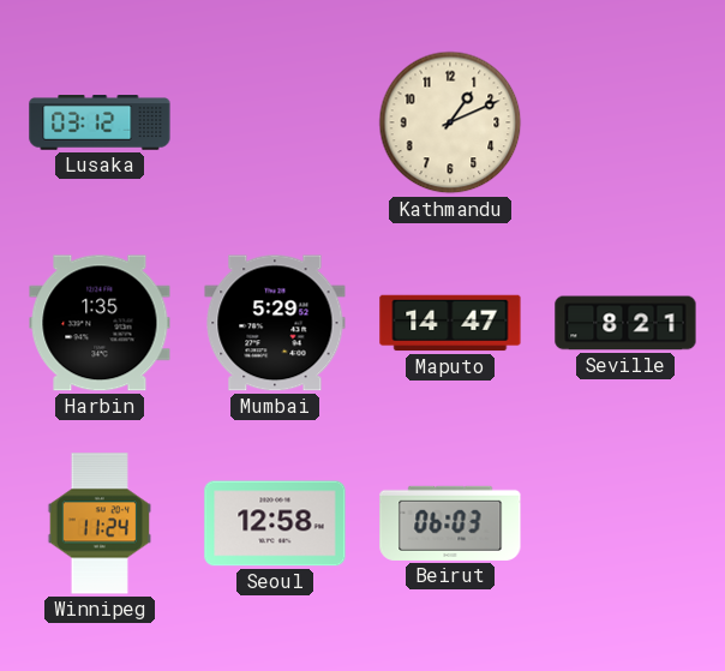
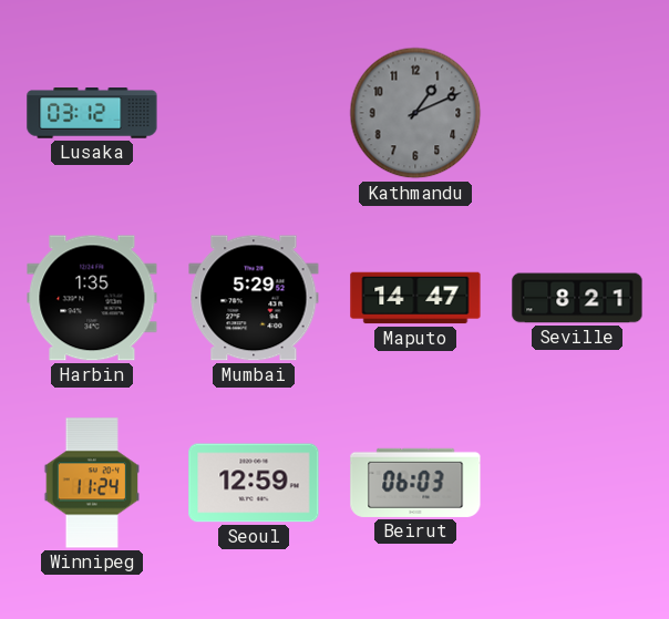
Kathmandu dial: cream -> grey (415, 113)
Seoul: 12:58 -> 12:59 (254, 483)
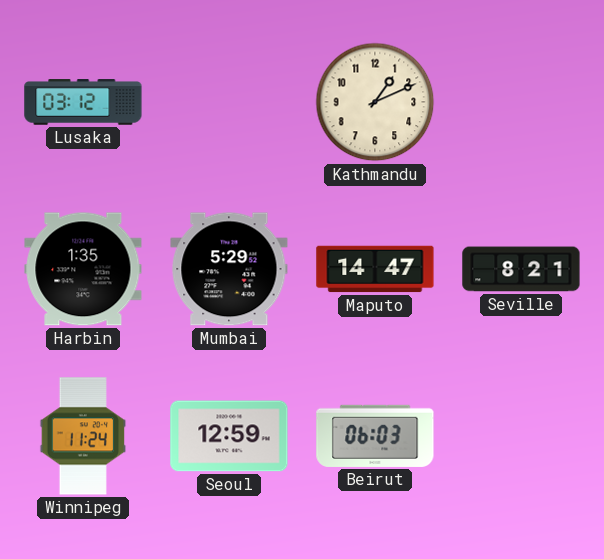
Kathmandu dial: grey -> cream (375, 102)
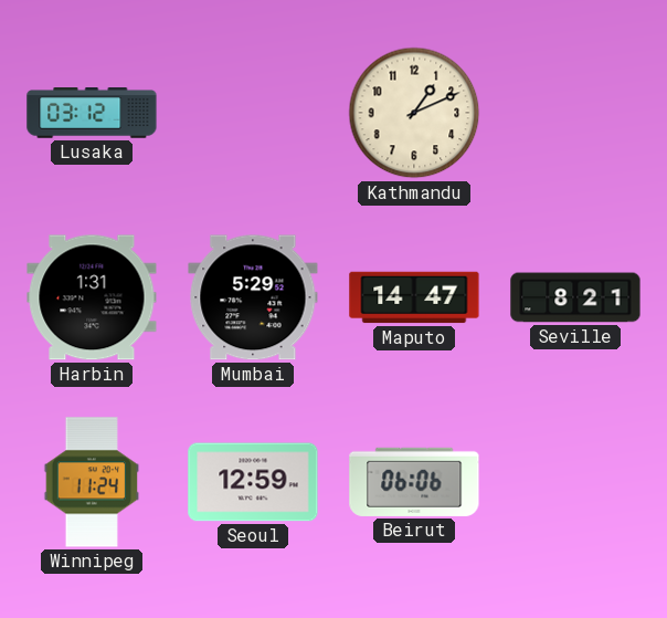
Harbin: 1:35 -> 1:31 (92, 297)
Beirut: 06:03 -> 06:06 (414, 482)
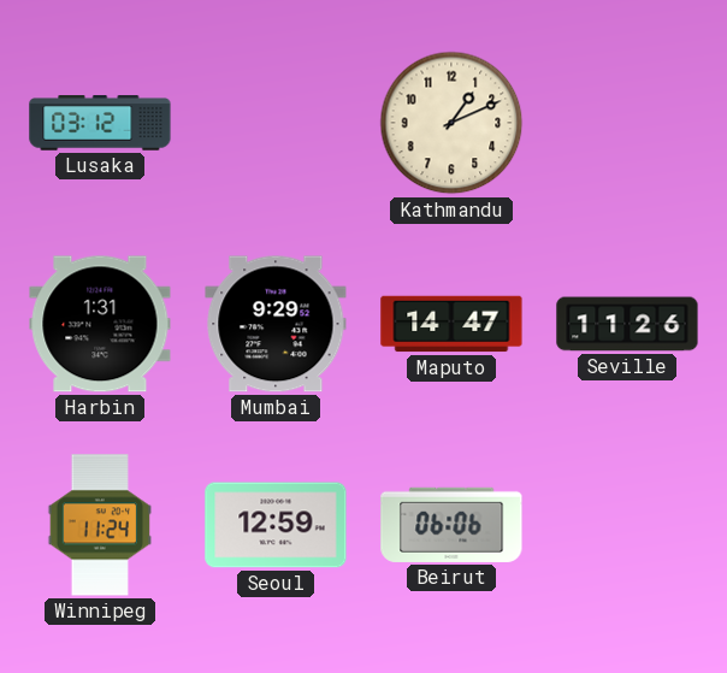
Mumbai: 5:29 -> 9:29 (276, 324)
Seville: 8:21 -> 11:26 (627, 324)
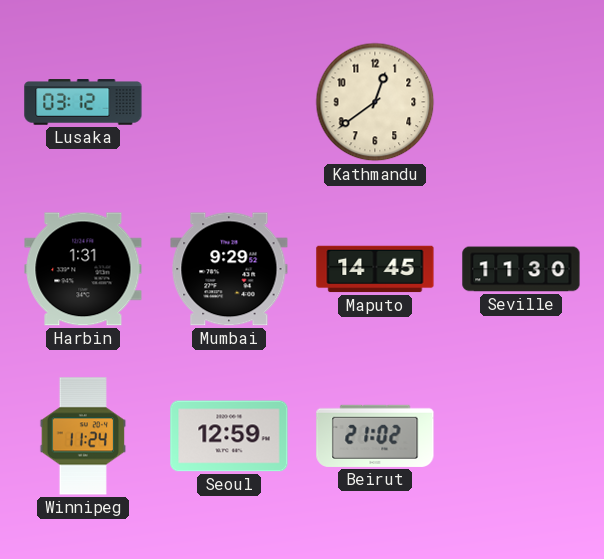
Kathmandu: 1:11 -> 12:39 (375, 102)
Maputo: 14:47 -> 14:45 (375, 269)
Seville: 11:26 -> 11:30 (521, 269)
Beirut: 06:06 -> 21:02 (375, 436)
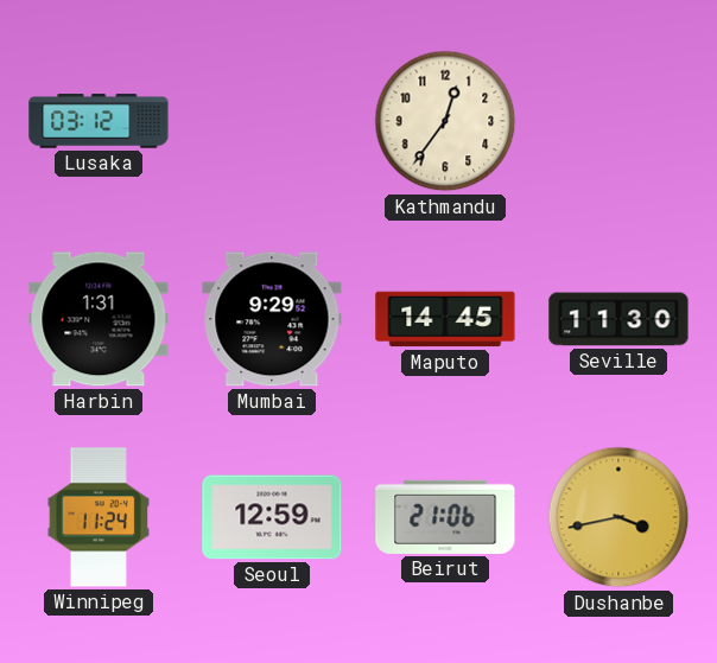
Kathmandu: 12:39 -> 12:36 (445, 121)
Beirut: 21:02 -> 21:06 (445, 517)
Dushanbe: none -> 3:43 (618, 517)
